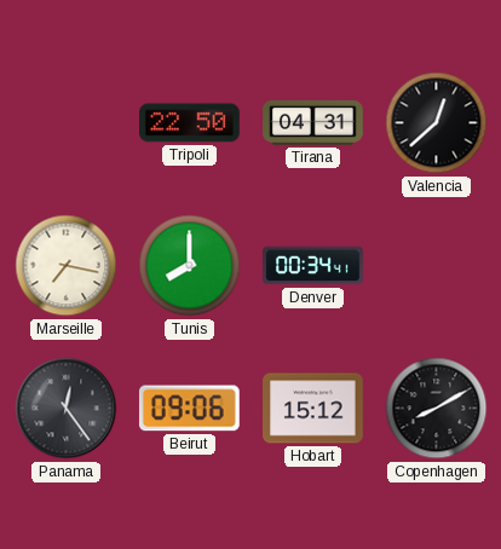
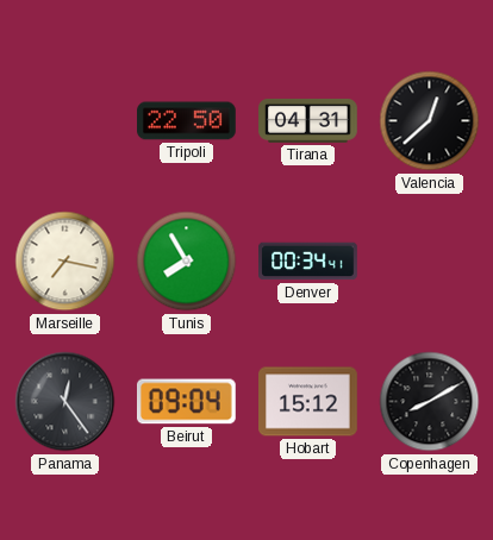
Tunis: 8:00 -> 7:55 (187, 262)
Beirut: 09:06 -> 09:04 (186, 402)
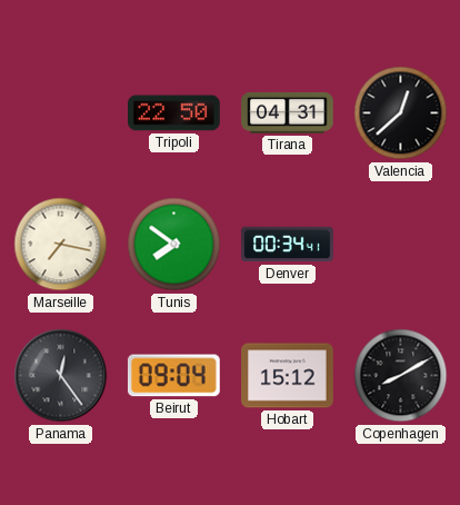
Tunis: 7:55 -> 7:51 (174, 245)
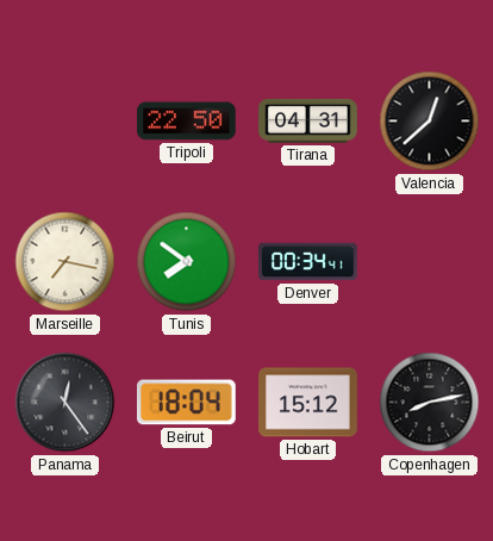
Beirut: 09:04 -> 18:04 (186, 403)
Copenhagen: 8:10 -> 8:13 (430, 403)
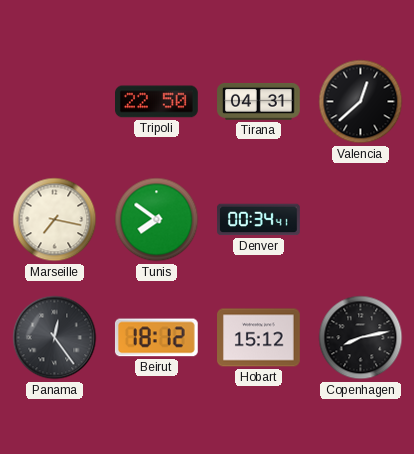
Beirut: 18:04 -> 18:12 (156, 338)
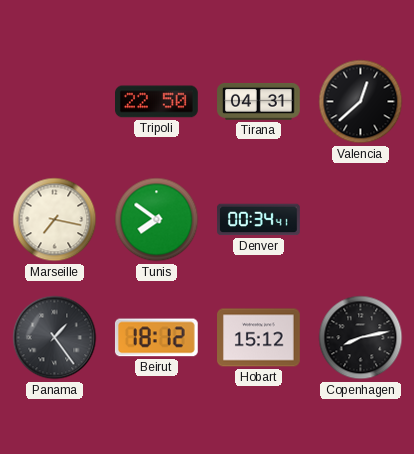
Panama: 12:24 -> 1:24 (55, 338)
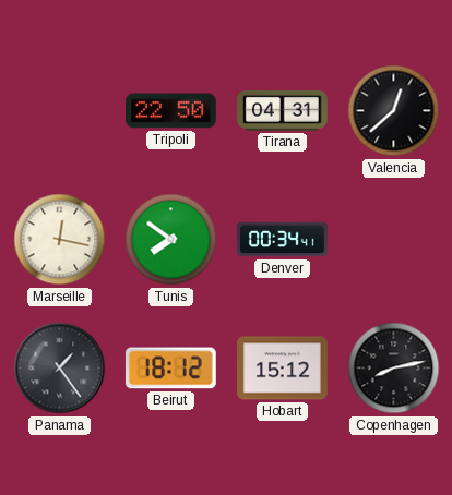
Marseille: 7:17 -> 12:17 (60, 240)
